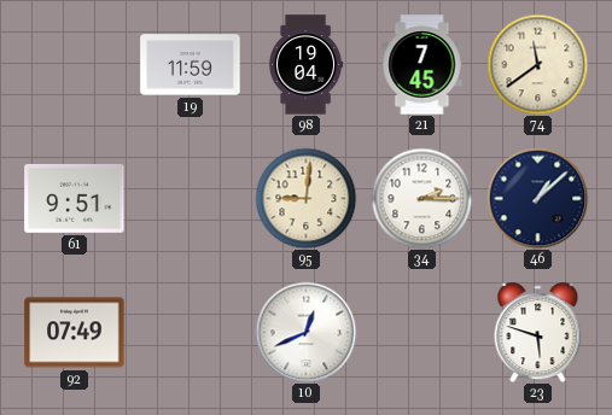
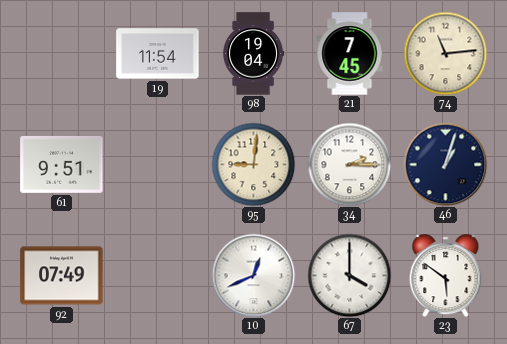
19: 11:59 -> 11:54 (158, 54)
74: 11:39 -> 11:14 (445, 53)
46: 1:08 -> 1:03 (445, 164)
67: none -> 4:00 (349, 275)
23: 5:48 -> 5:51 (446, 276)
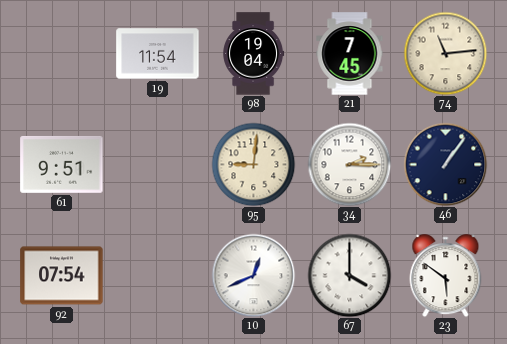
46: 1:03 -> 1:06 (445, 164)
92: 07:49 -> 07:54 (62, 276)
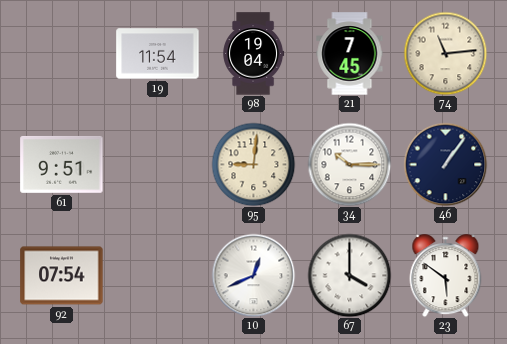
34: 2:15 -> 10:15 (349, 164)
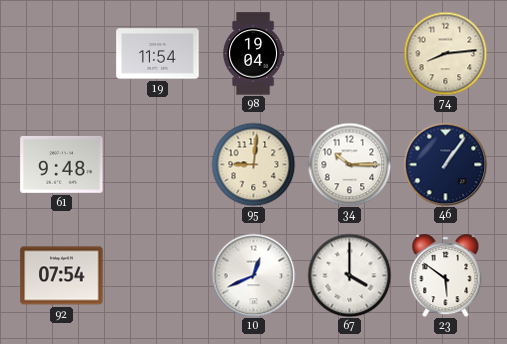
21: 7:45 -> none (350, 54)
74: 11:14 -> 8:14 (445, 53)
61: 9:51 -> 9:48 (62, 164)
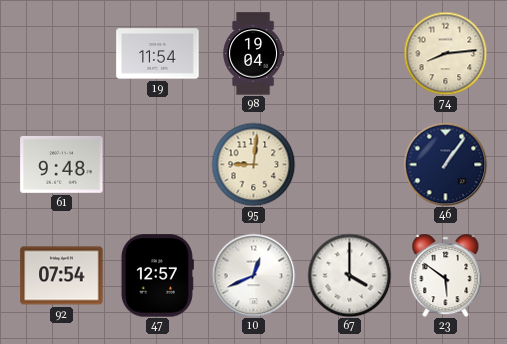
34: 10:15 -> none (349, 164)
47: none -> 12:57 (157, 276)
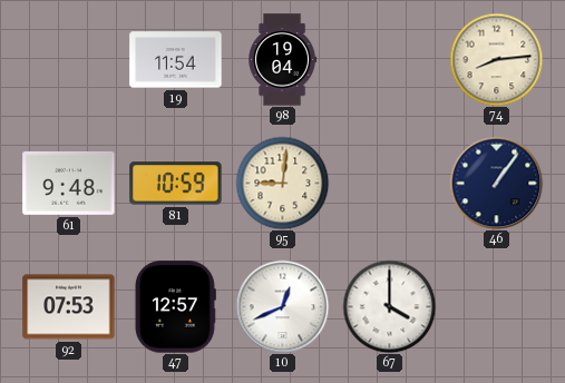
81: none -> 10:59 (176, 184)
92: 07:54 -> 07:53 (69, 307)
23: 5:51 -> none (446, 276)
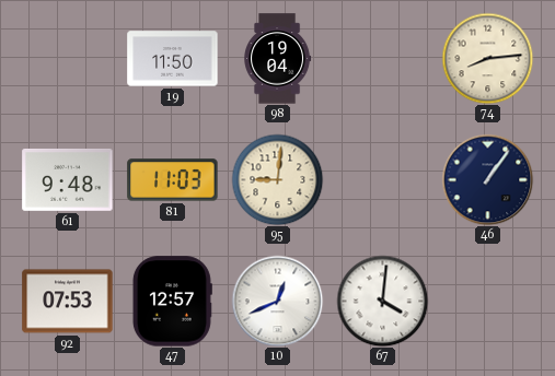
19: 11:54 -> 11:50 (173, 59)
81: 10:59 -> 11:03 (173, 180)
67: 4:00 -> 4:01 (382, 301)
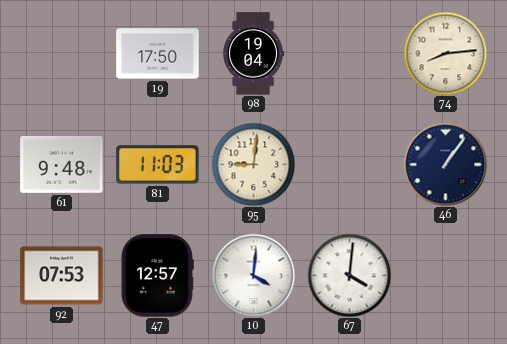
19: 11:50 -> 17:50 (158, 54)
10: 12:41 -> 4:01 (253, 275)
